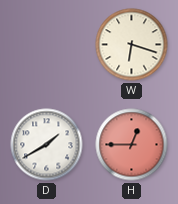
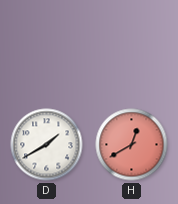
W: 6:18 -> none (132, 45)
H: 12:45 -> 12:40 (132, 145)
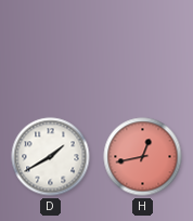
H: 12:40 -> 12:43 (143, 157)
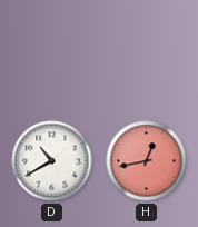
D: 1:40 -> 10:40 (52, 161)
